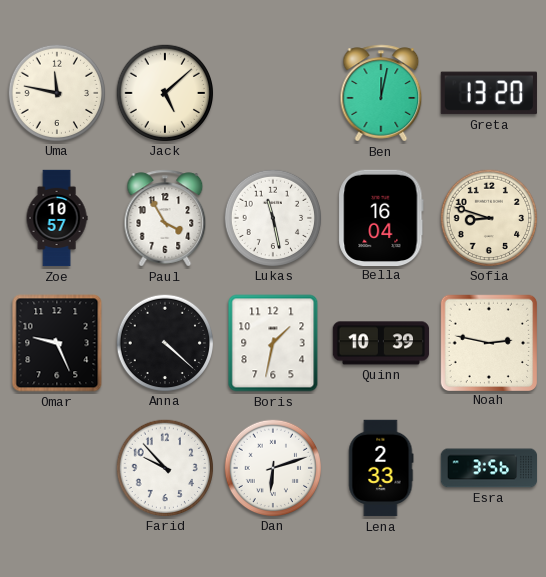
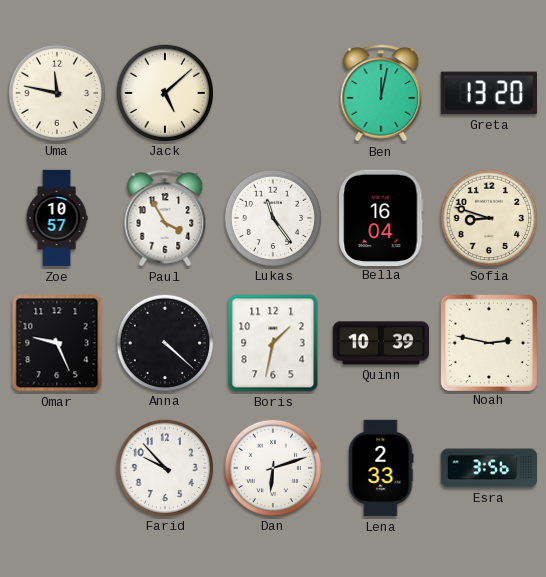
Lukas: 11:28 -> 11:24 (272, 217)
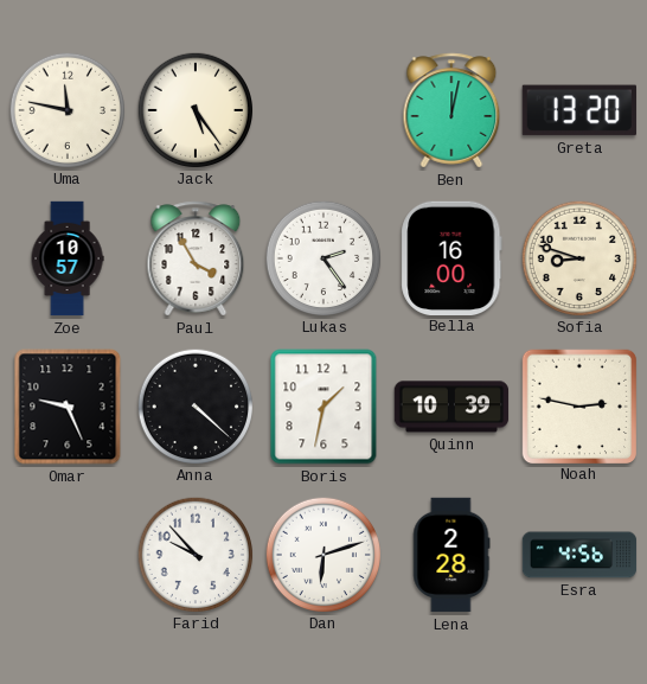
Jack: 5:08 -> 5:24 (194, 109)
Lukas: 11:24 -> 2:24 (322, 257)
Bella: 16:04 -> 16:00 (451, 257)
Lena: 2:33 -> 2:28 (451, 555)
Esra: 3:56 -> 4:56 (579, 555)
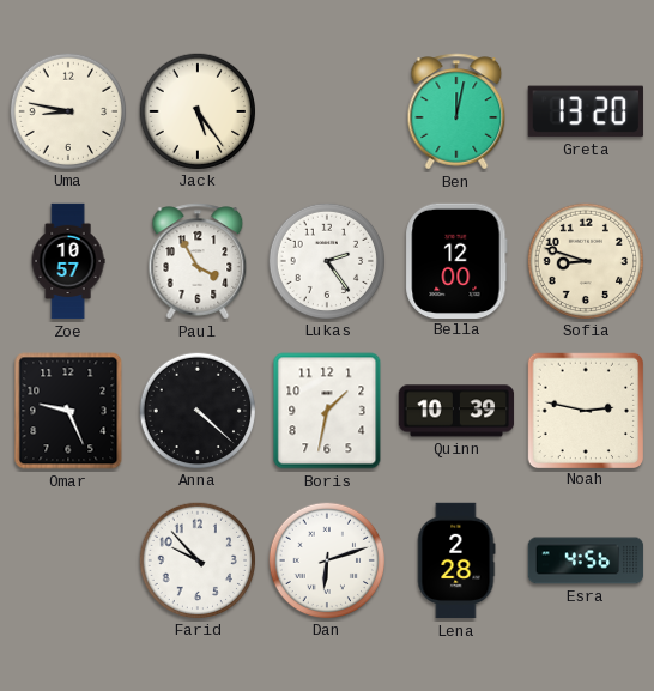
Uma: 11:47 -> 8:47 (67, 110)
Bella: 16:00 -> 12:00 (456, 260)
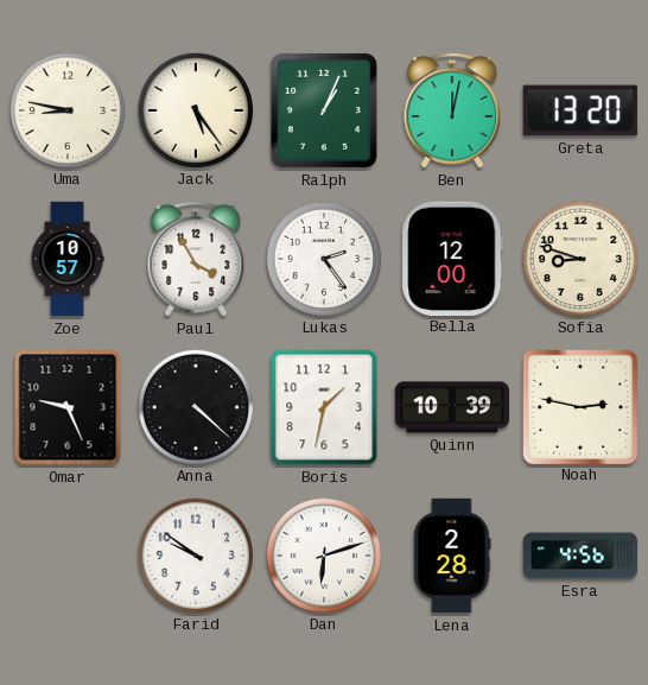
Ralph: none -> 1:04 (324, 110)
Farid: 9:53 -> 9:51 (195, 554)
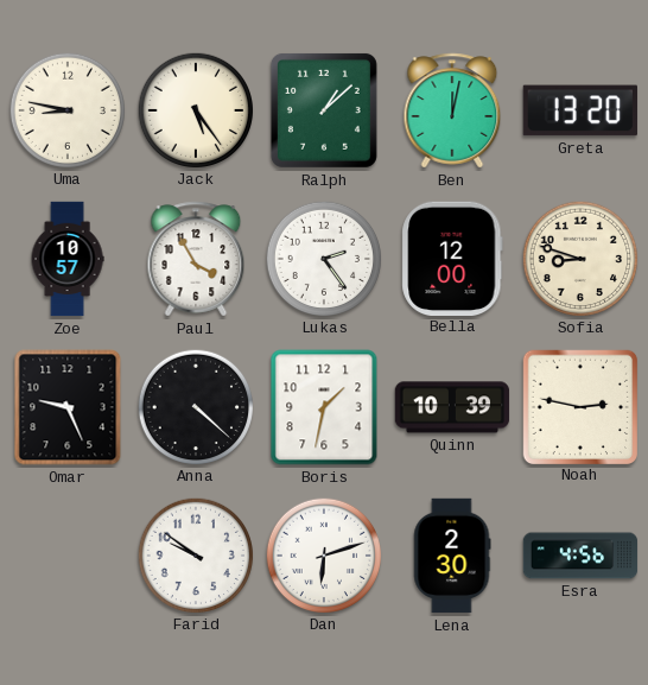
Ralph: 1:04 -> 1:08 (324, 110)
Lena: 2:28 -> 2:30 (452, 556)
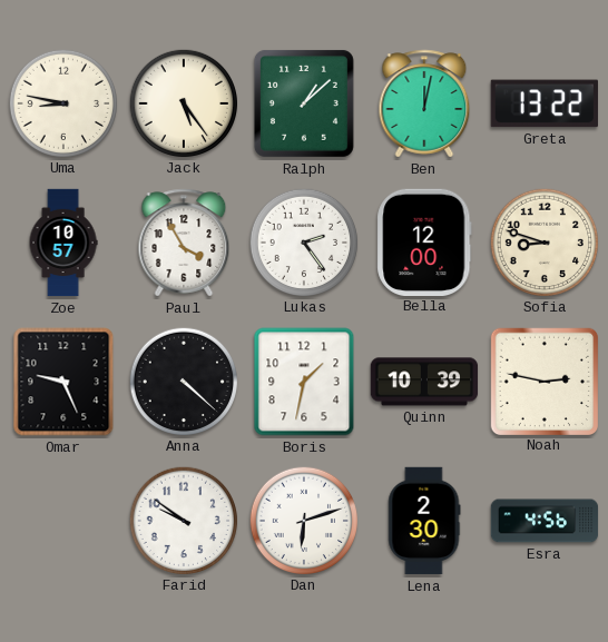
Greta: 13:20 -> 13:22 (545, 103)
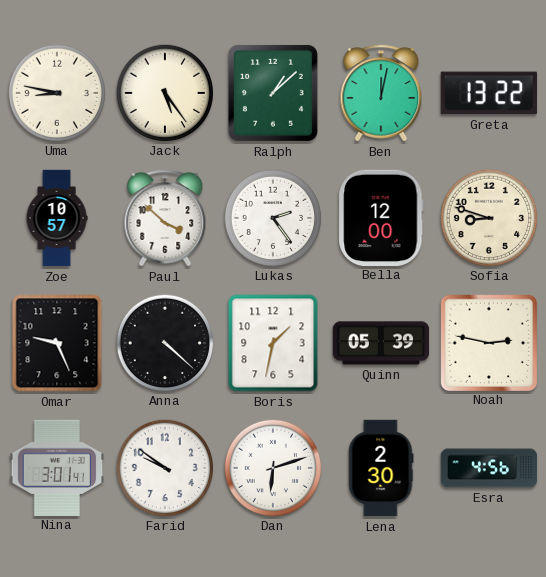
Paul: 3:55 -> 3:52 (165, 218)
Quinn: 10:39 -> 05:39 (381, 343)
Nina: none -> 3:01 (57, 467)
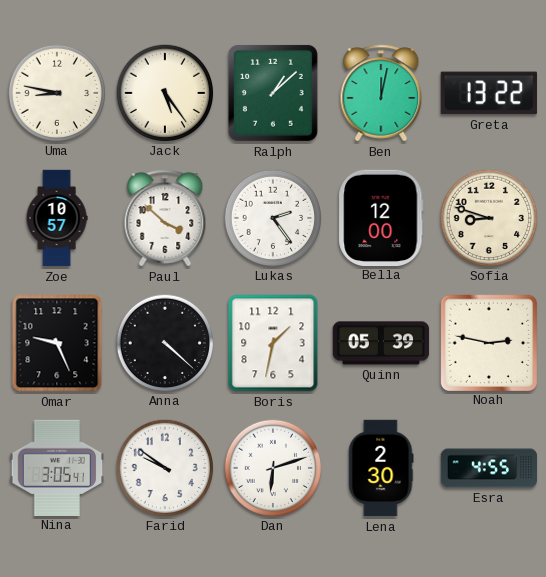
Nina: 3:01 -> 3:05 (57, 467)
Esra: 4:56 -> 4:55 (489, 468)
